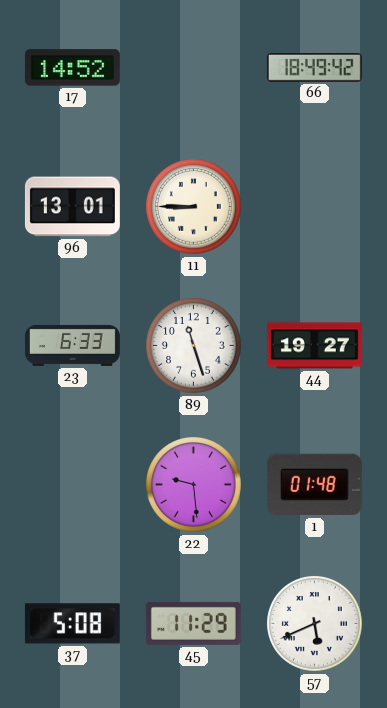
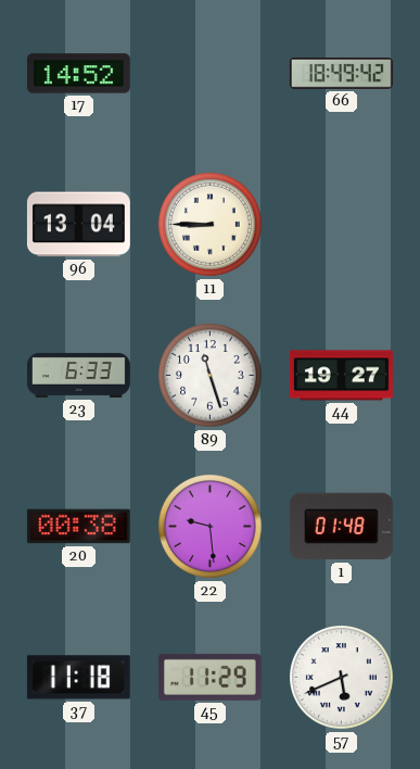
96: 13:01 -> 13:04 (78, 225)
20: none -> 00:38 (78, 527)
37: 5:08 -> 11:18 (78, 678)
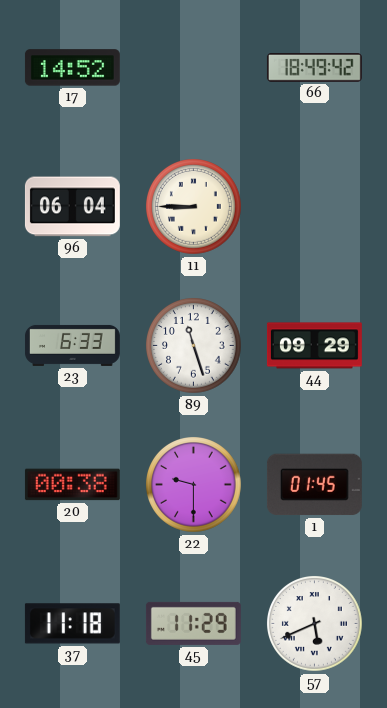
96: 13:04 -> 06:04 (72, 207)
44: 19:27 -> 09:29 (314, 346)
22: 9:29 -> 9:30 (194, 485)
1: 01:48 -> 01:45 (314, 485)
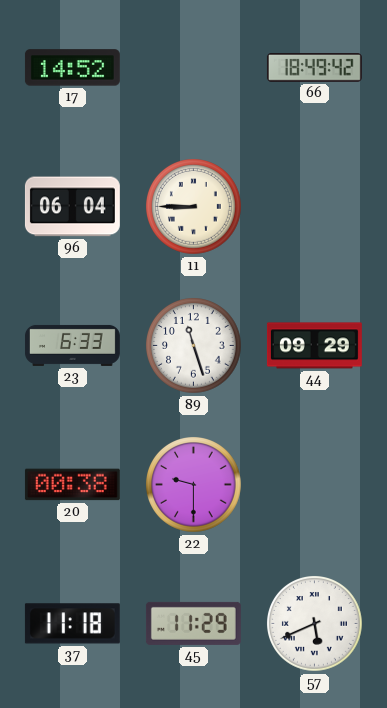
1: 01:45 -> none (314, 485)
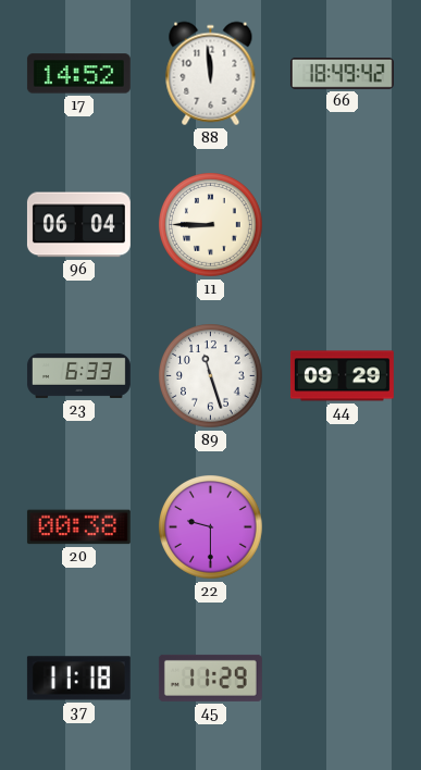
88: none -> 11:59 (211, 74)
57: 5:41 -> none (315, 624)
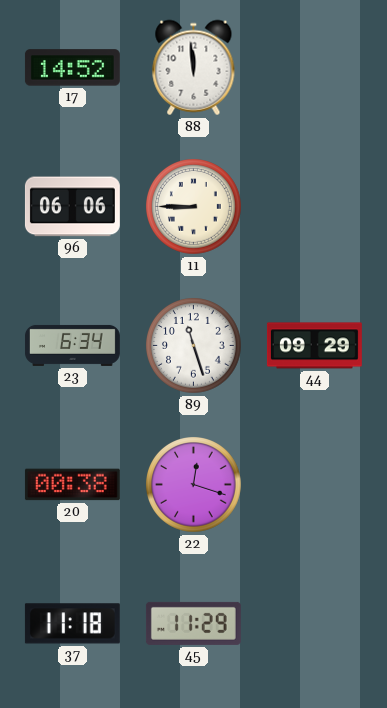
66: 18:49 -> none (342, 74)
96: 06:04 -> 06:06 (72, 207)
23: 6:33 -> 6:34 (72, 345)
22: 9:30 -> 12:18 (194, 485)
